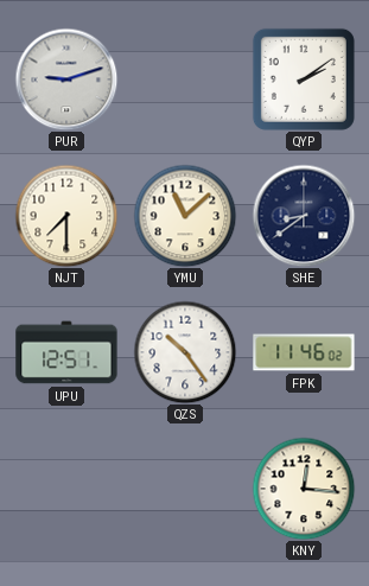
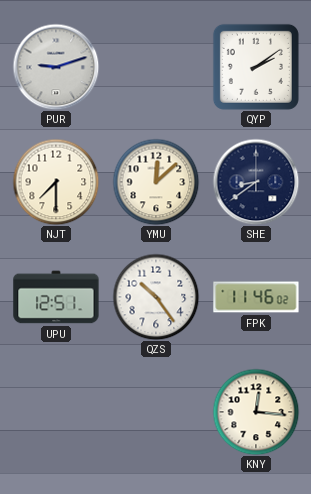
YMU: 11:08 -> 12:08 (156, 182)
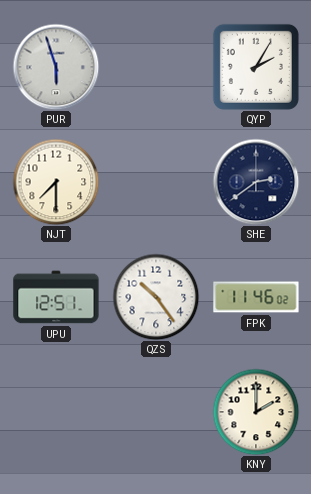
PUR: 9:12 -> 5:57 (56, 67)
QYP: 2:09 -> 2:05 (256, 67)
YMU: 12:08 -> none (156, 182)
SHE: 8:39 -> 2:39 (256, 182)
KNY: 12:16 -> 2:00 (256, 412)
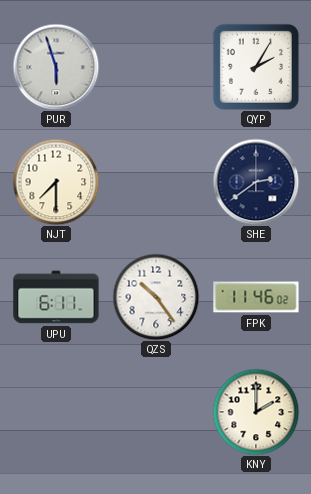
UPU: 12:51 -> 6:11 (56, 297)
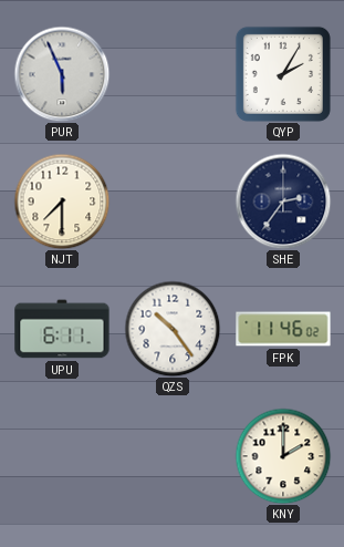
PUR: 5:57 -> 5:56 (62, 74)
SHE: 2:39 -> 2:36 (283, 202)
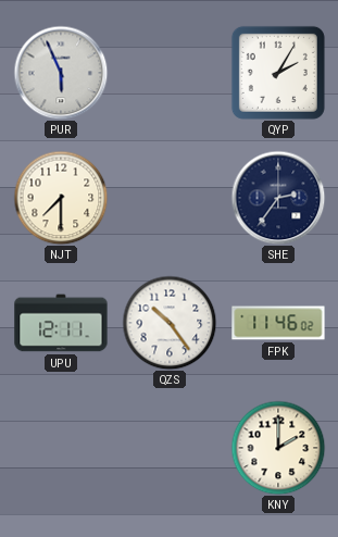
UPU: 6:11 -> 12:11 (61, 323)
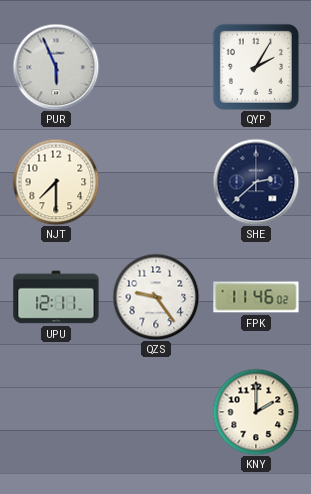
SHE: 2:36 -> 2:38 (256, 182)
QZS: 10:24 -> 9:24 (156, 297)
